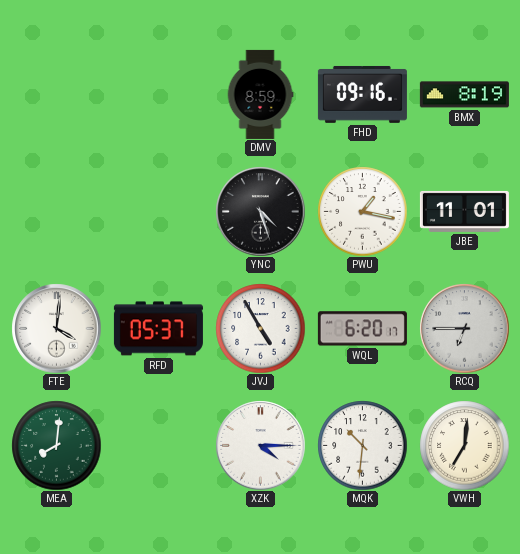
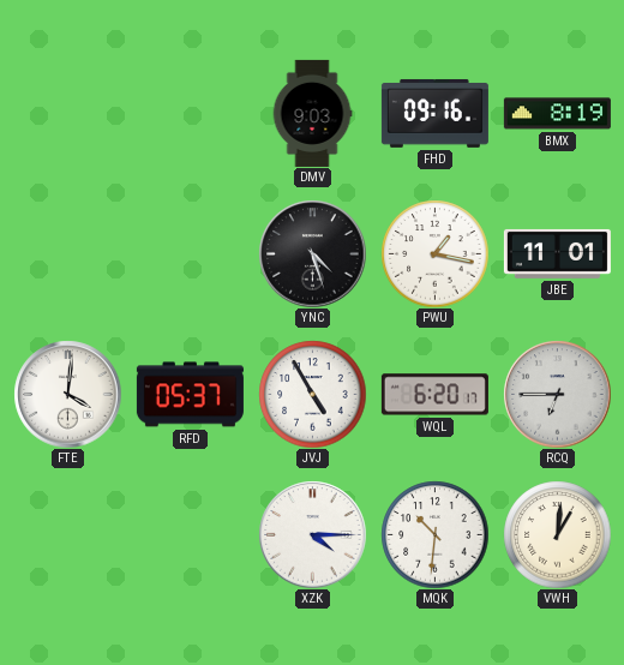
DMV: 8:59 -> 9:03 (312, 113)
MEA: 8:01 -> none (56, 445)
VWH: 7:01 -> 1:01 (557, 534)
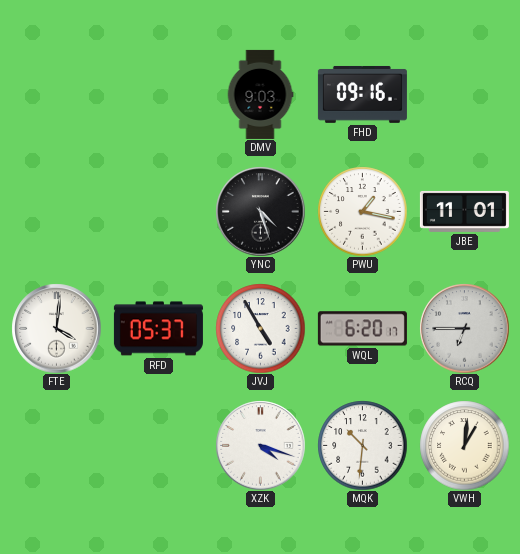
BMX: 8:19 -> none (557, 114)
XZK: 4:15 -> 4:18 (260, 445)
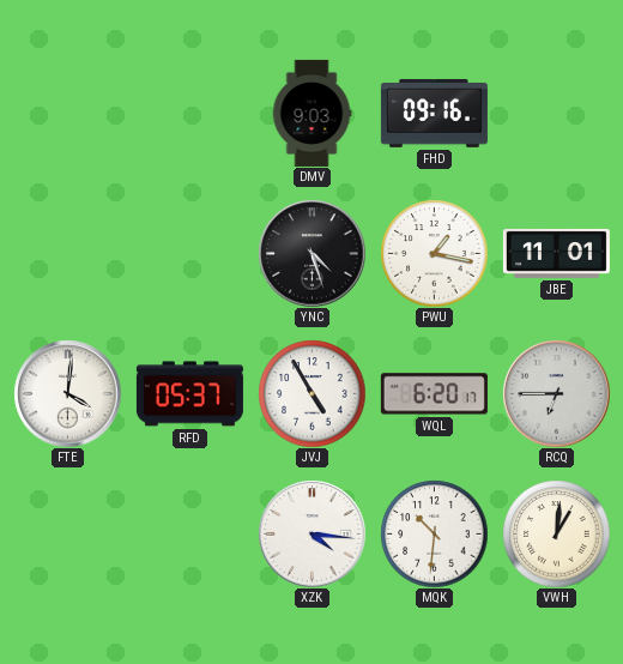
XZK: 4:18 -> 4:16 (311, 533)
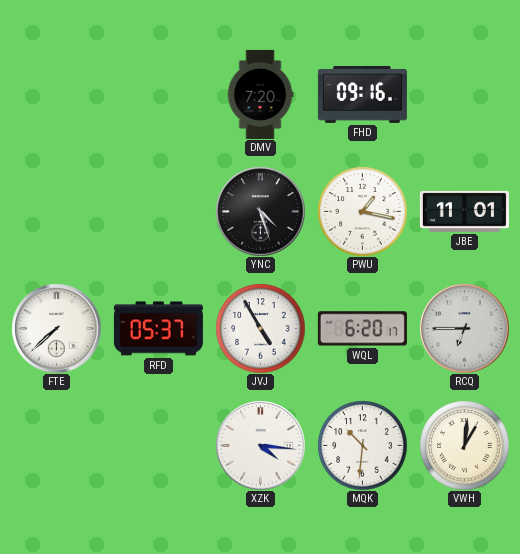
DMV: 9:03 -> 7:20 (260, 94)
FTE: 4:01 -> 7:38 (56, 328)
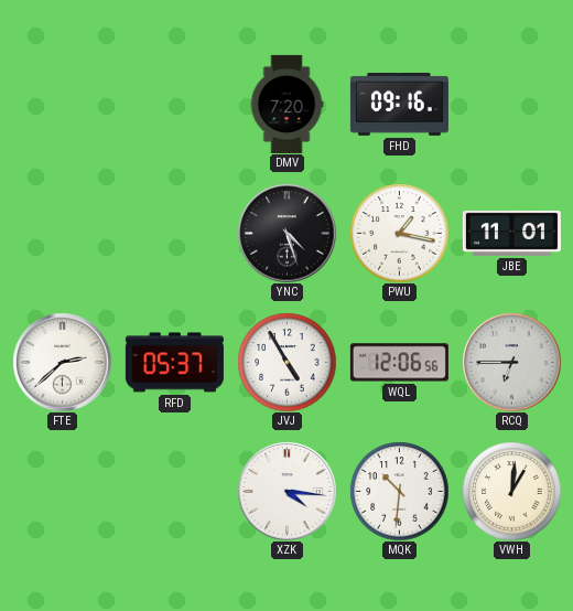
FTE: 7:38 -> 2:38 (62, 362)
WQL: 6:20 -> 12:06 (399, 363)
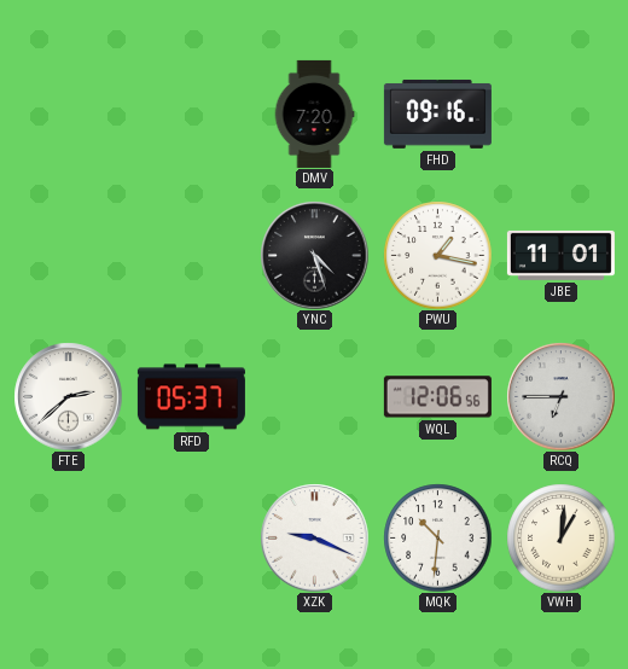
JVJ: 4:55 -> none (286, 362)
XZK: 4:16 -> 9:19 (314, 537)
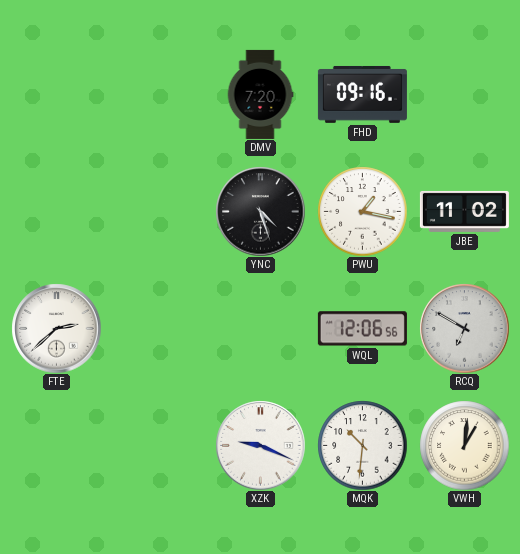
JBE: 11:01 -> 11:02 (464, 211)
RFD: 05:37 -> none (191, 397)
RCQ: 6:45 -> 6:50 (464, 328)
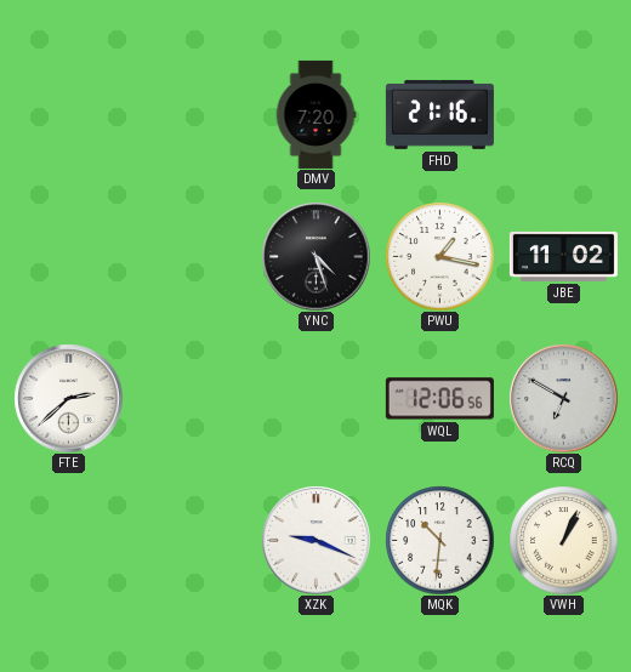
FHD: 09:16 -> 21:16 (439, 114)
VWH: 1:01 -> 1:04 (563, 540)
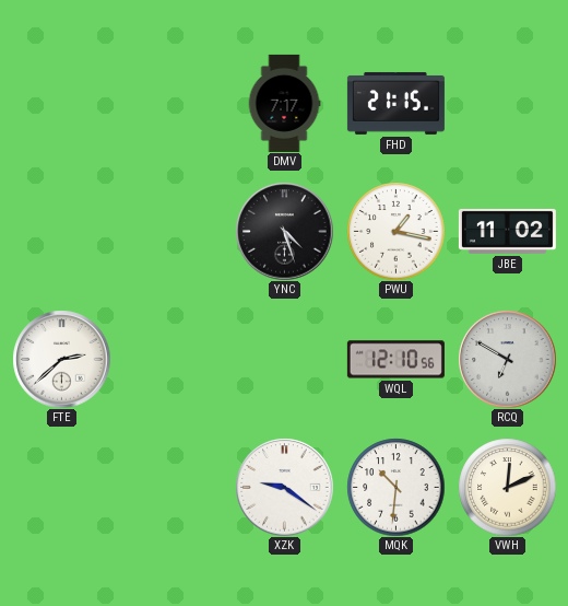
DMV: 7:20 -> 7:17 (284, 103)
FHD: 21:16 -> 21:15 (395, 103)
WQL: 12:06 -> 12:10 (395, 360)
XZK: 9:19 -> 9:21 (284, 487)
VWH: 1:04 -> 12:11 (507, 487)
